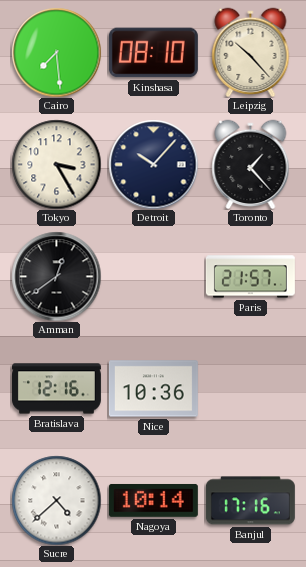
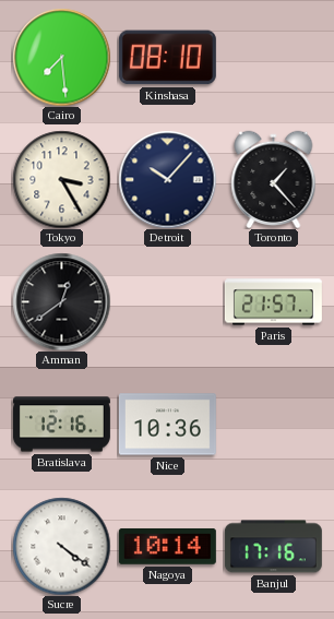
Leipzig: 10:23 -> none (251, 52)
Sucre: 4:38 -> 4:21 (61, 546)
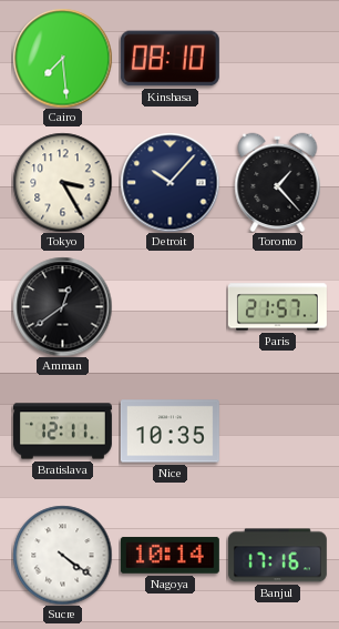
Bratislava: 12:16 -> 12:11 (62, 432)
Nice: 10:36 -> 10:35 (169, 432)
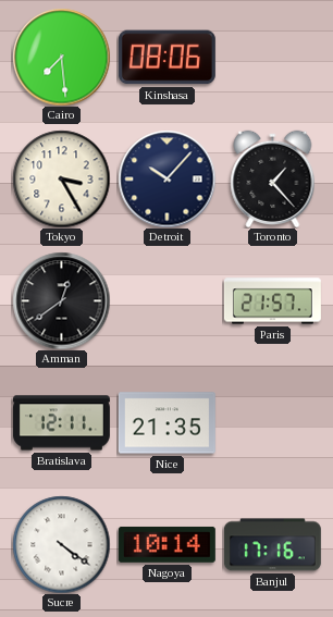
Kinshasa: 08:10 -> 08:06 (166, 58)
Nice: 10:35 -> 21:35 (166, 423)
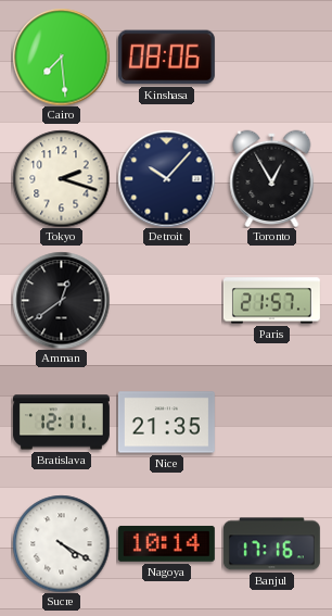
Tokyo: 3:25 -> 2:18 (61, 178)
Toronto: 1:23 -> 12:55 (272, 178)
Sucre: 4:21 -> 4:20 (61, 543)
